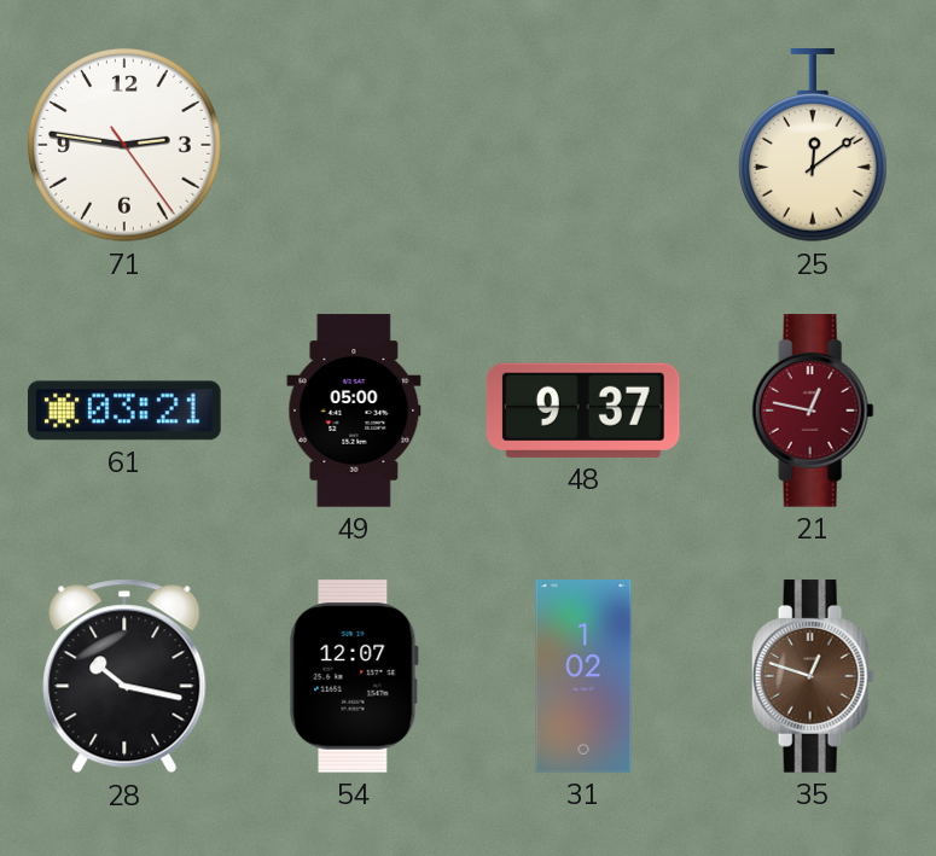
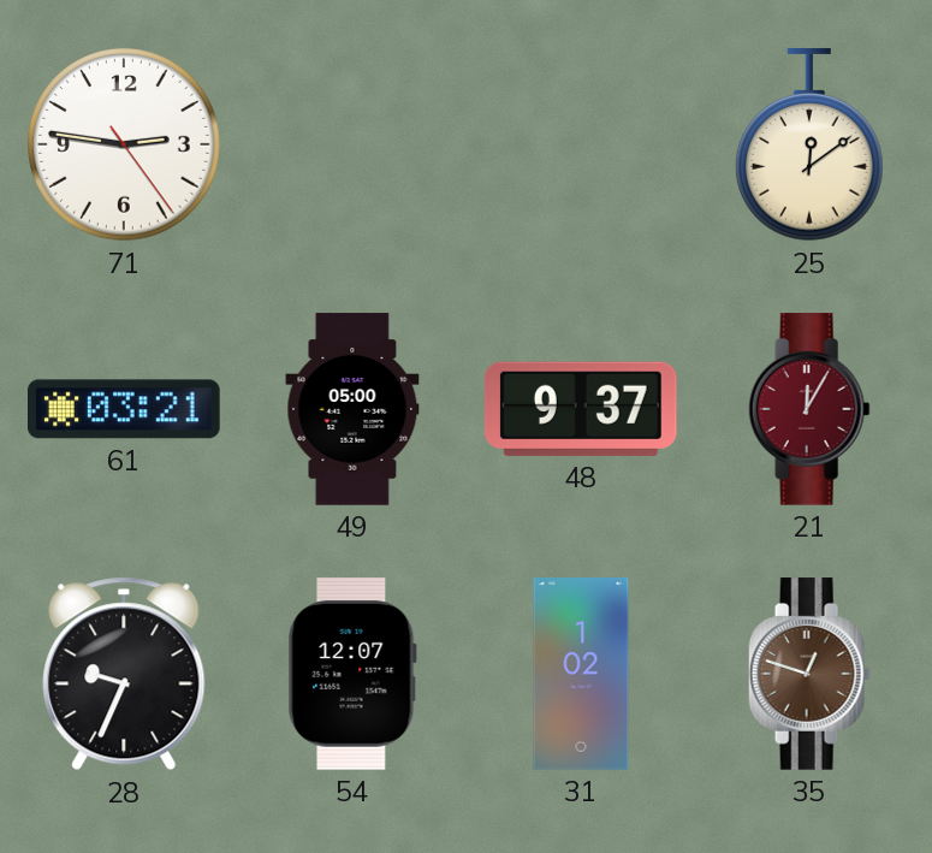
21: 12:47 -> 12:05 (809, 409)
28: 10:17 -> 9:34 (124, 674)
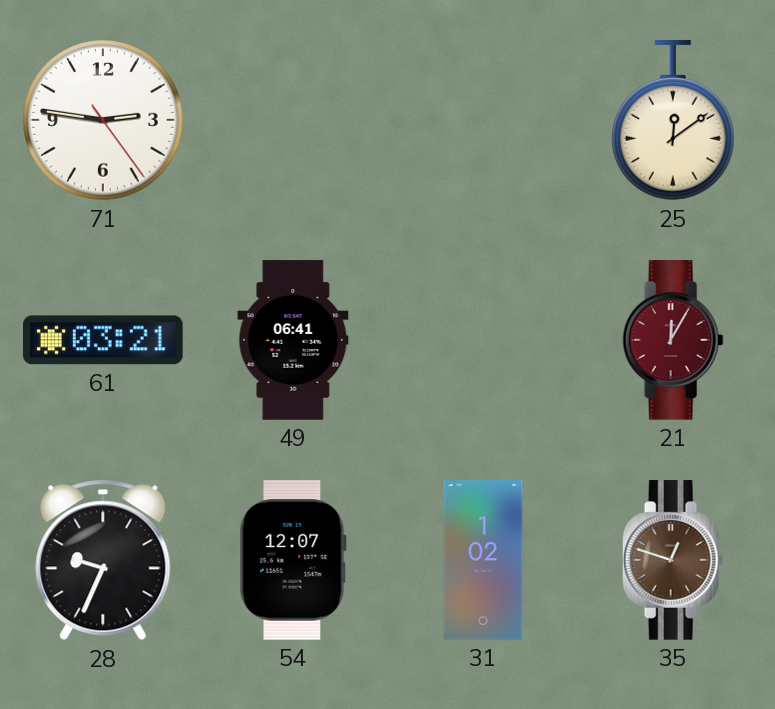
49: 05:00 -> 06:41 (293, 340)
48: 9:37 -> none (581, 409)
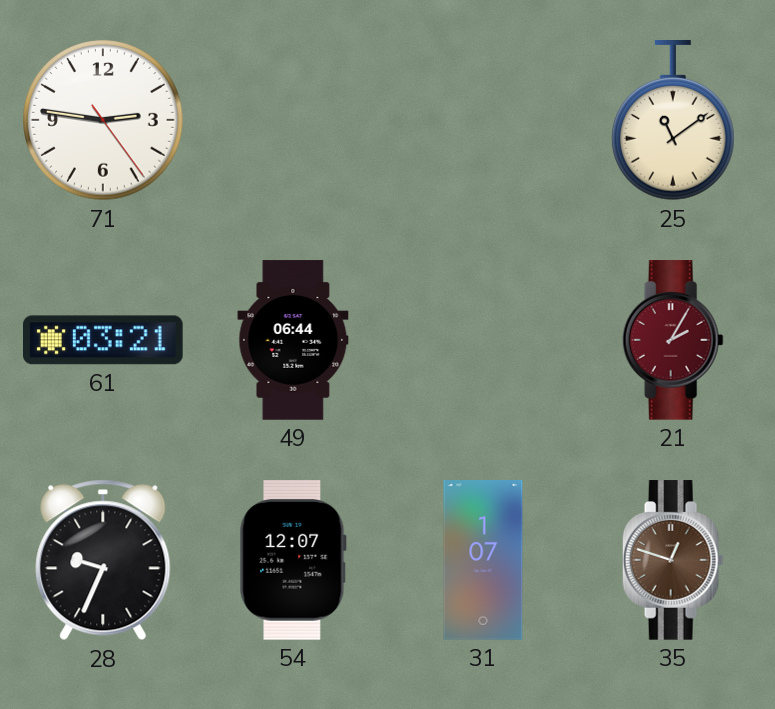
25: 12:09 -> 11:09 (674, 121)
49: 06:41 -> 06:44 (293, 340)
21: 12:05 -> 2:05 (673, 340)
31: 1:02 -> 1:07 (483, 560)
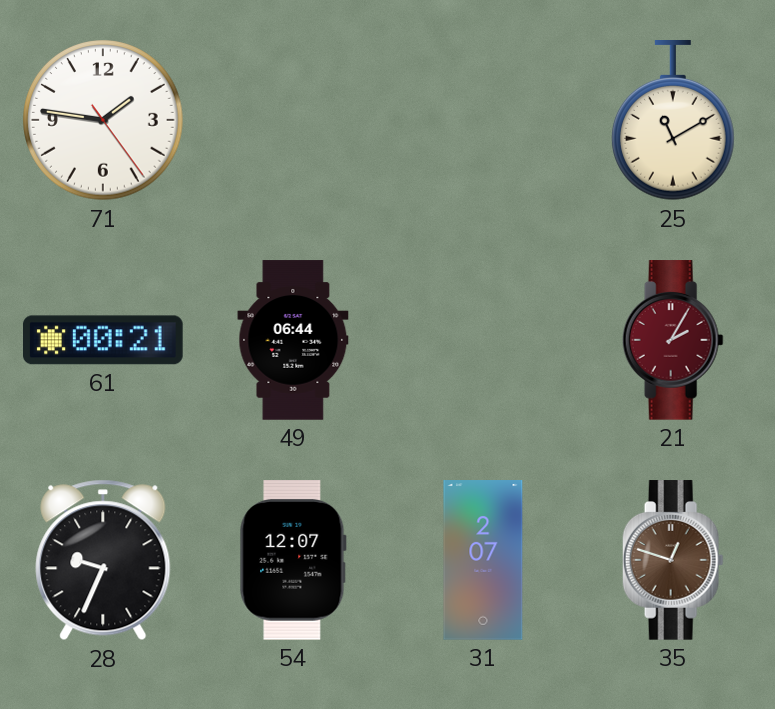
71: 2:46 -> 1:46 (103, 120)
25: 11:09 -> 11:10 (674, 121)
61: 03:21 -> 00:21 (104, 340)
31: 1:07 -> 2:07 (483, 560)
